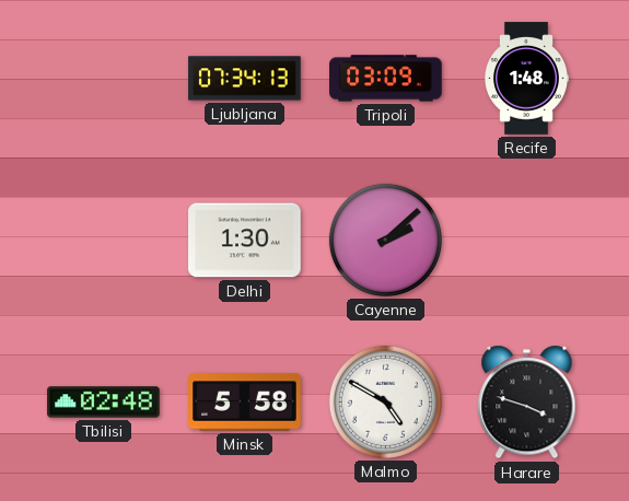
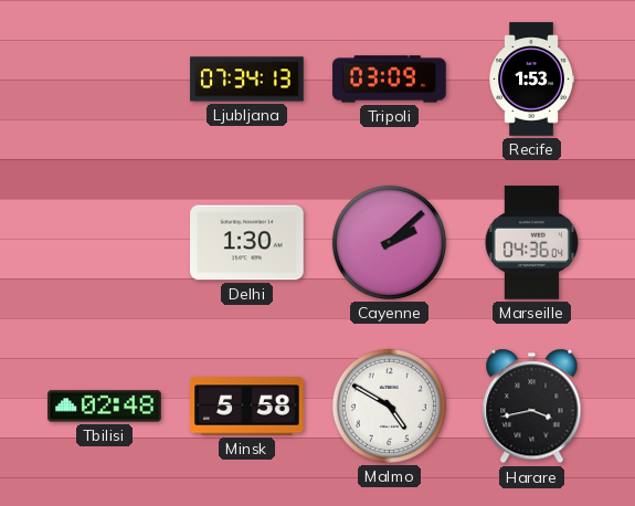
Recife: 1:48 -> 1:53 (532, 80)
Marseille: none -> 04:36 (531, 243)
Harare: 3:48 -> 3:43 (532, 407)
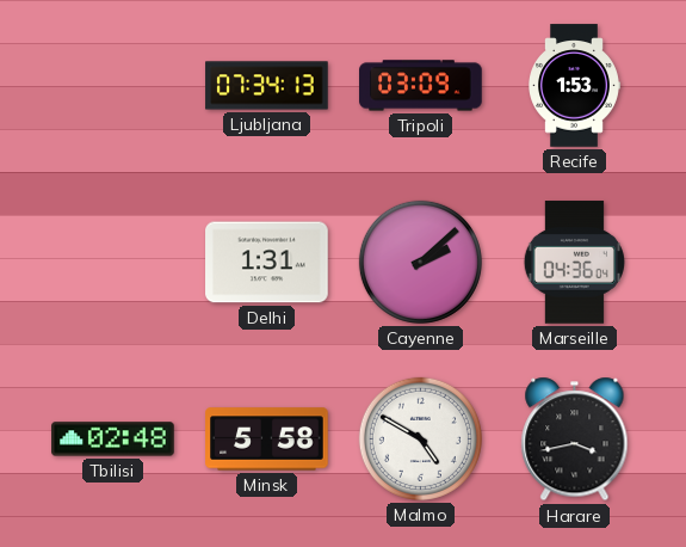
Delhi: 1:30 -> 1:31 (267, 263)
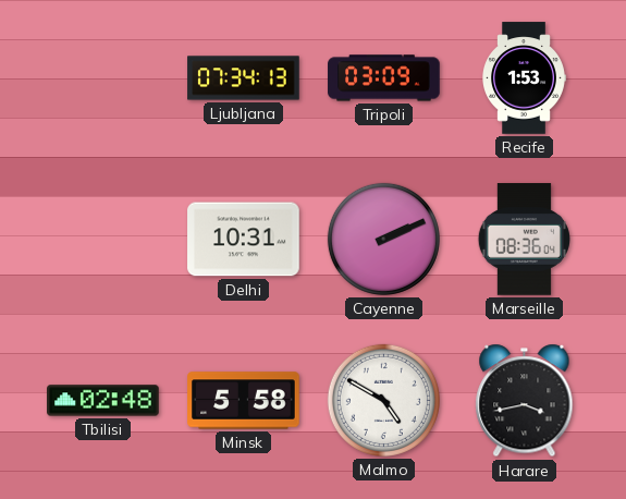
Delhi: 1:31 -> 10:31 (244, 240)
Cayenne: 2:08 -> 2:11 (383, 239)
Marseille: 04:36 -> 08:36 (524, 240)
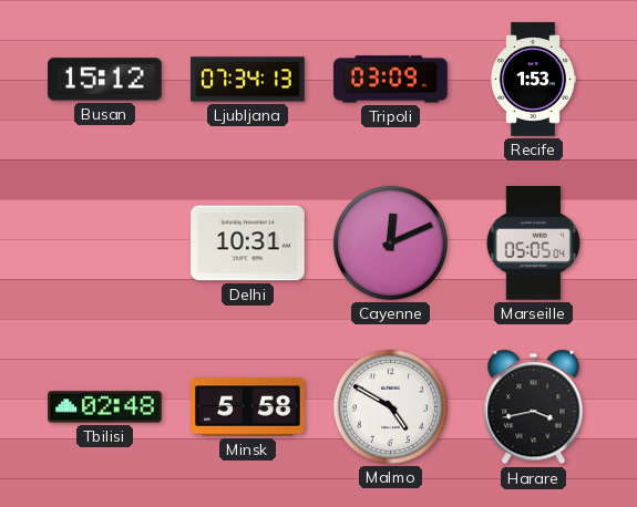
Busan: none -> 15:12 (105, 80)
Cayenne: 2:11 -> 12:11 (390, 242)
Marseille: 08:36 -> 05:05 (533, 244)
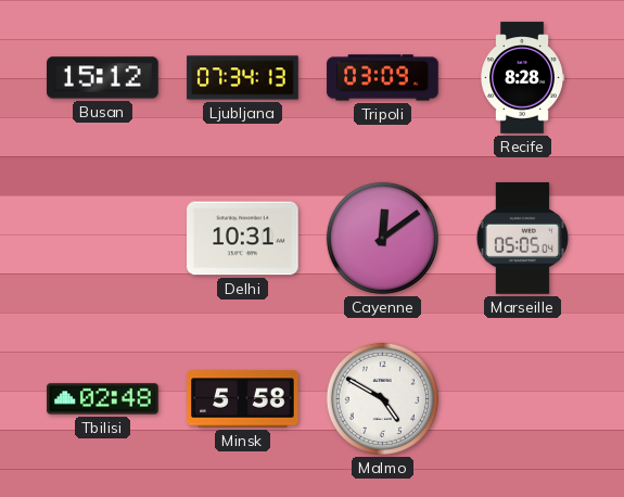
Recife: 1:53 -> 8:28 (523, 78)
Cayenne: 12:11 -> 12:09 (382, 238)
Harare: 3:43 -> none (534, 407)
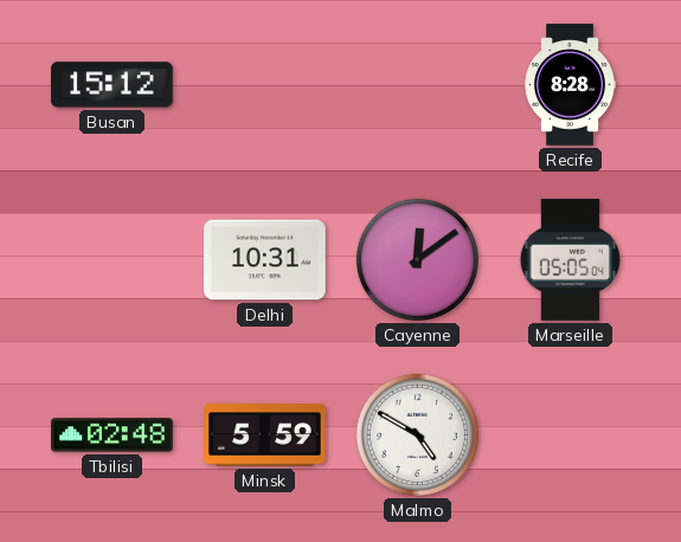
Ljubljana: 07:34 -> none (243, 78)
Tripoli: 03:09 -> none (383, 78)
Minsk: 5:58 -> 5:59 (265, 435)
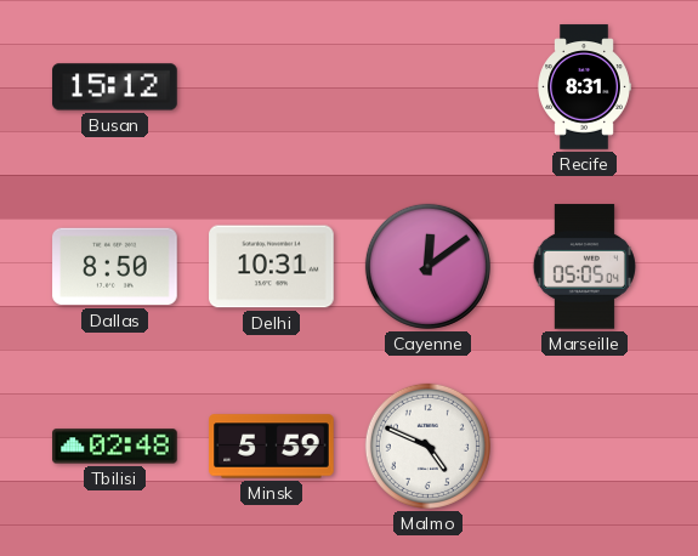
Recife: 8:28 -> 8:31 (585, 87)
Dallas: none -> 8:50 (115, 267)
Malmo: 4:50 -> 4:49 (427, 446)
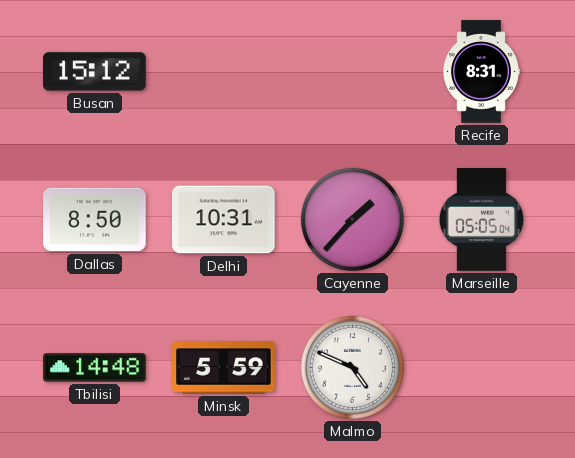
Cayenne: 12:09 -> 1:37 (352, 219)
Tbilisi: 02:48 -> 14:48 (95, 368)
